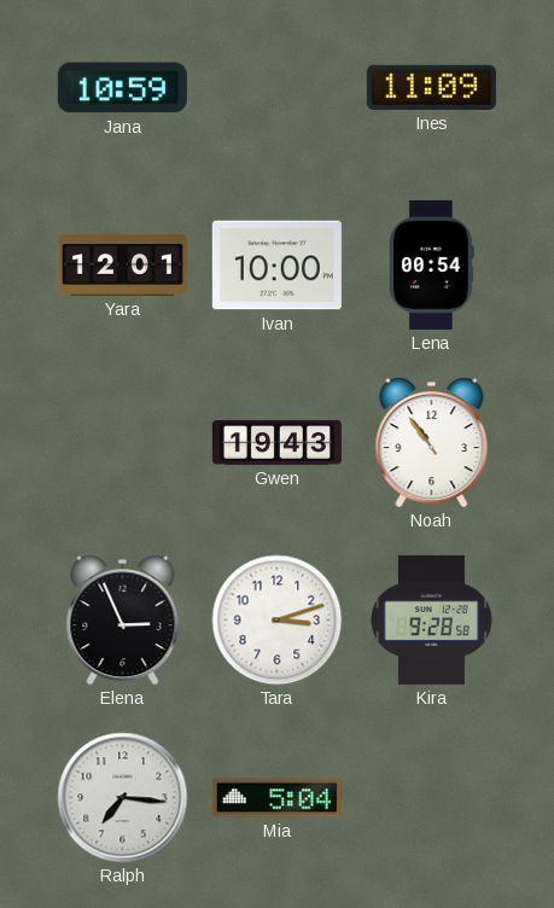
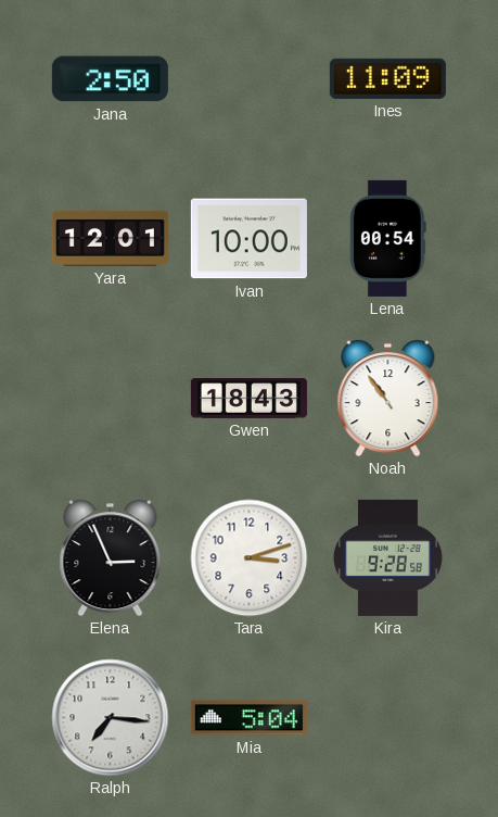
Jana: 10:59 -> 2:50 (110, 79)
Gwen: 19:43 -> 18:43 (248, 399)
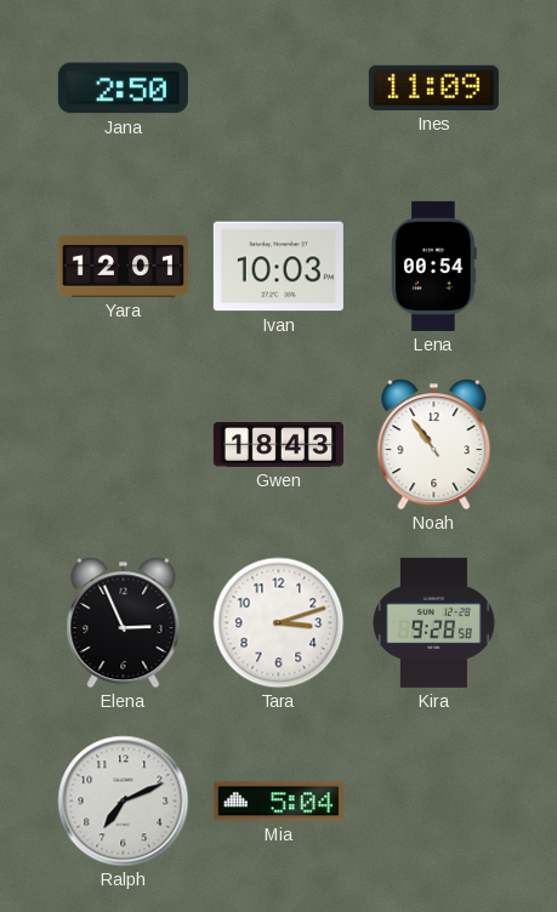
Ivan: 10:00 -> 10:03 (278, 267)
Ralph: 7:16 -> 7:11 (124, 802)
